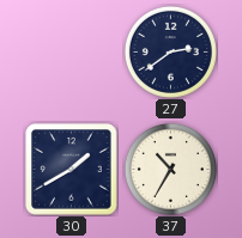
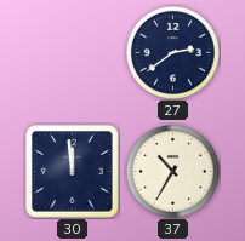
30: 1:40 -> 11:59 (73, 172)
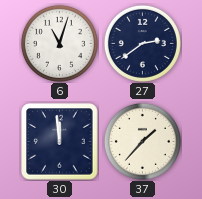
6: none -> 11:03 (59, 43)
37: 10:35 -> 1:37 (142, 141)
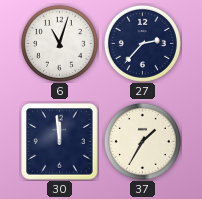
27: 2:39 -> 2:37 (142, 43)
37: 1:37 -> 1:35 (142, 141)
